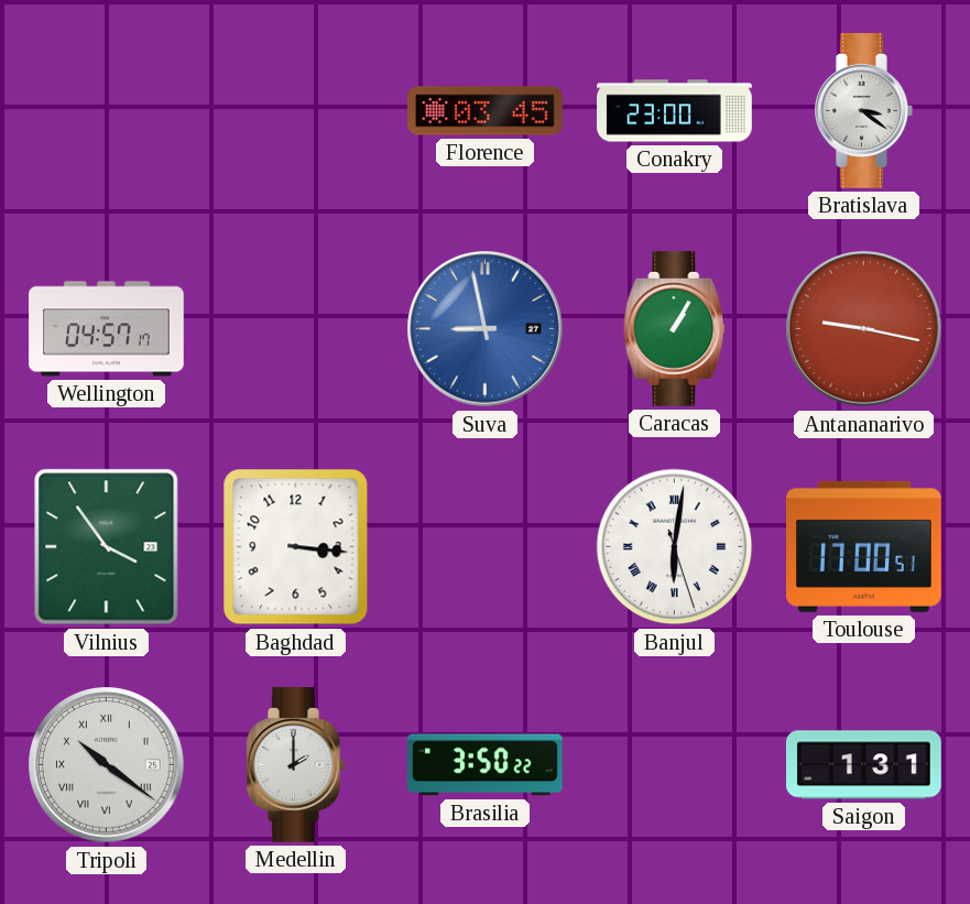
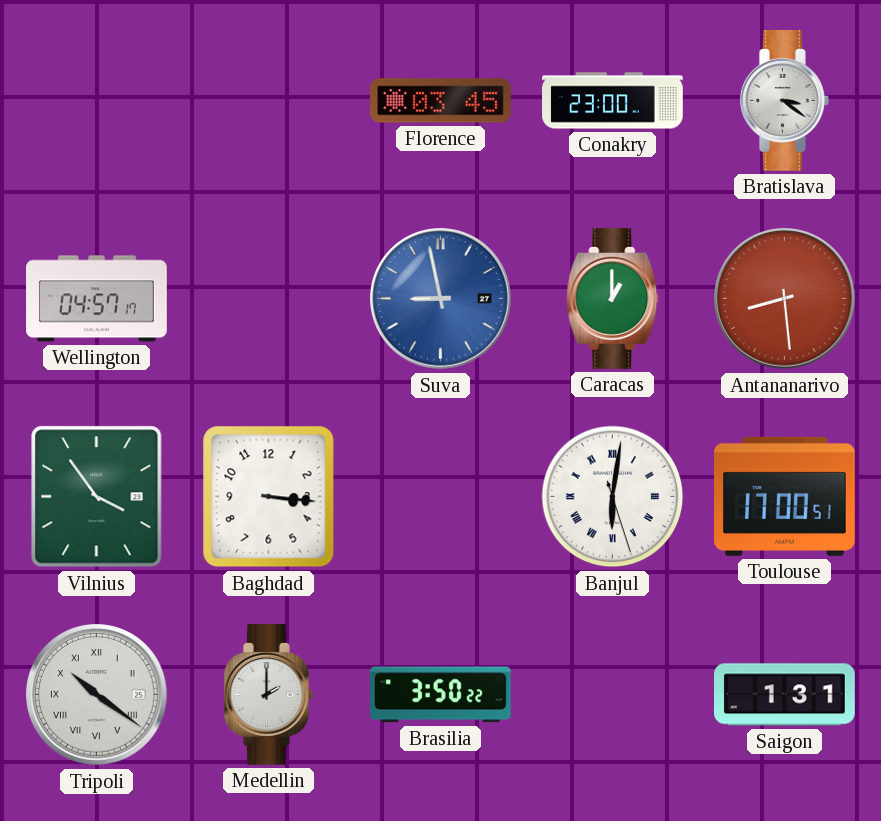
Caracas: 1:05 -> 1:00 (613, 299)
Antananarivo: 9:17 -> 8:29 (785, 299)
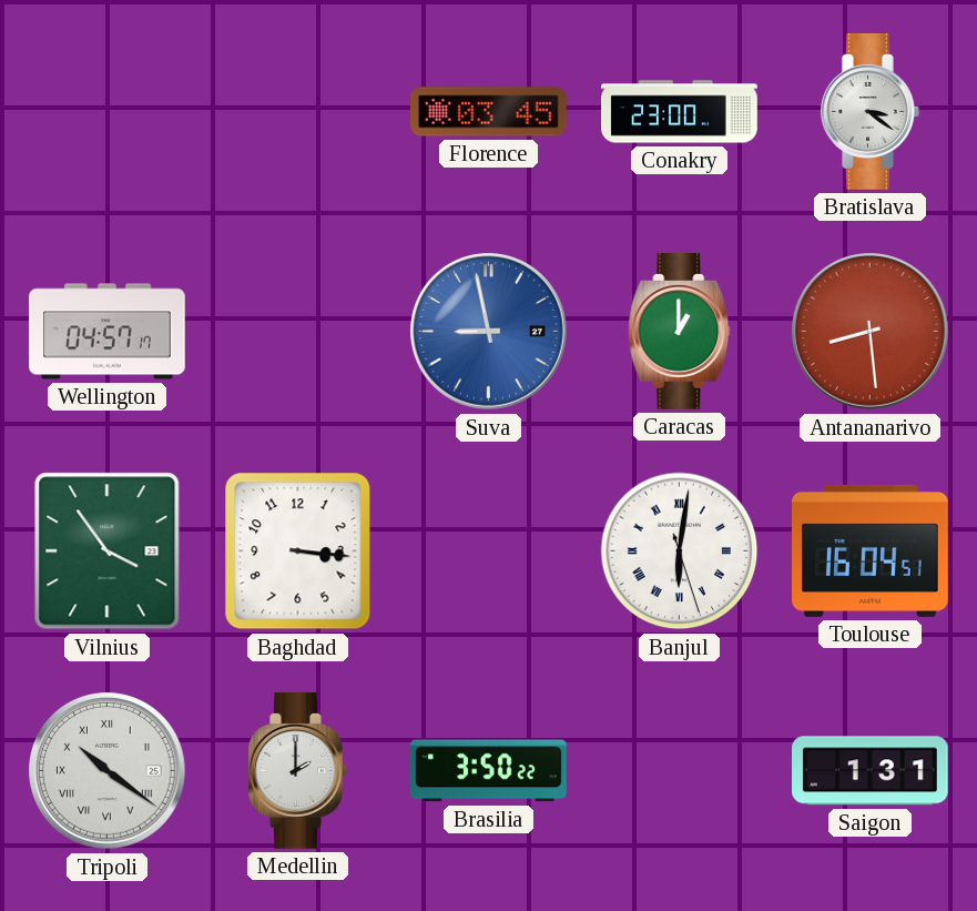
Toulouse: 17:00 -> 16:04 (871, 550)
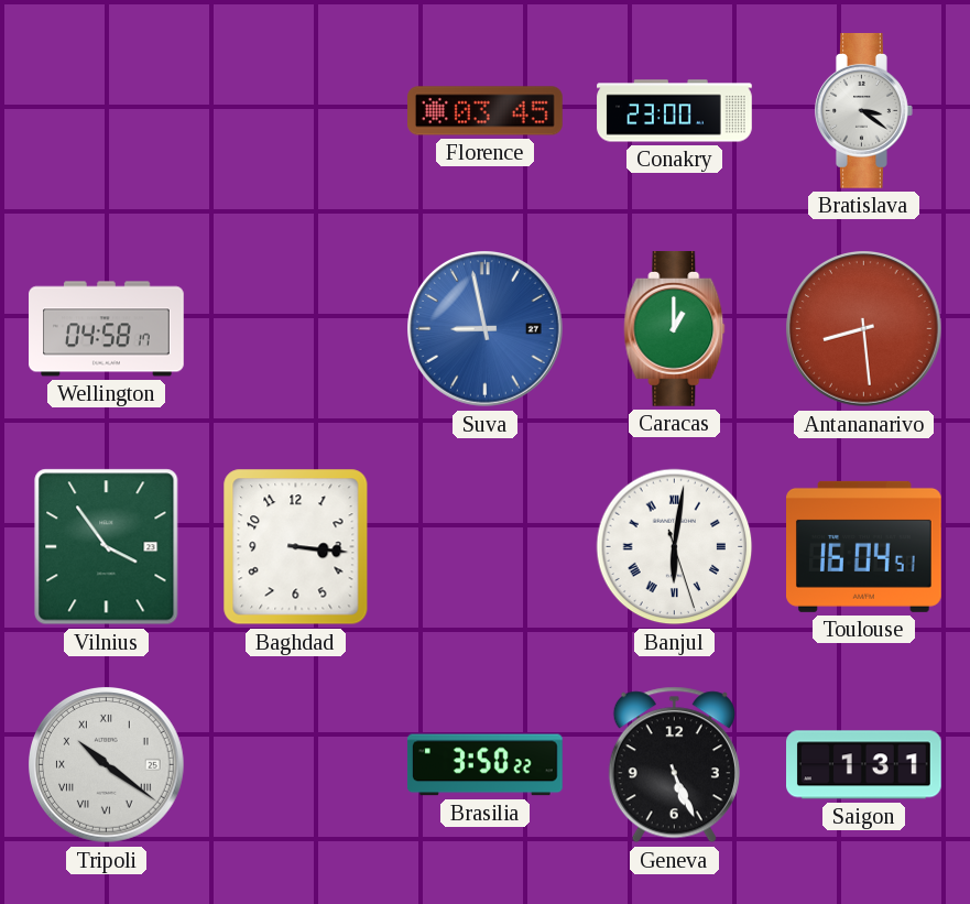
Wellington: 04:57 -> 04:58 (107, 329)
Medellin: 2:00 -> none (298, 771)
Geneva: none -> 5:26 (674, 765)
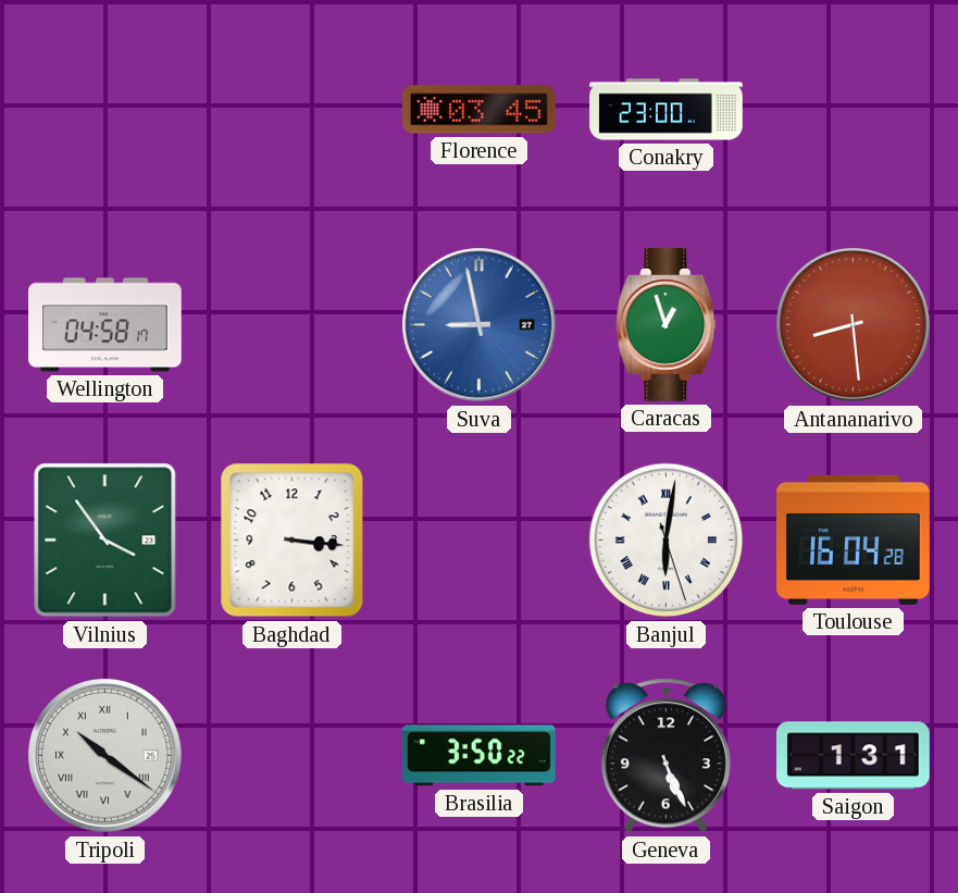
Bratislava: 3:21 -> none (864, 111)
Caracas: 1:00 -> 12:57 (667, 325)
Toulouse: 16:04:51 -> 16:04:28 (854, 539)
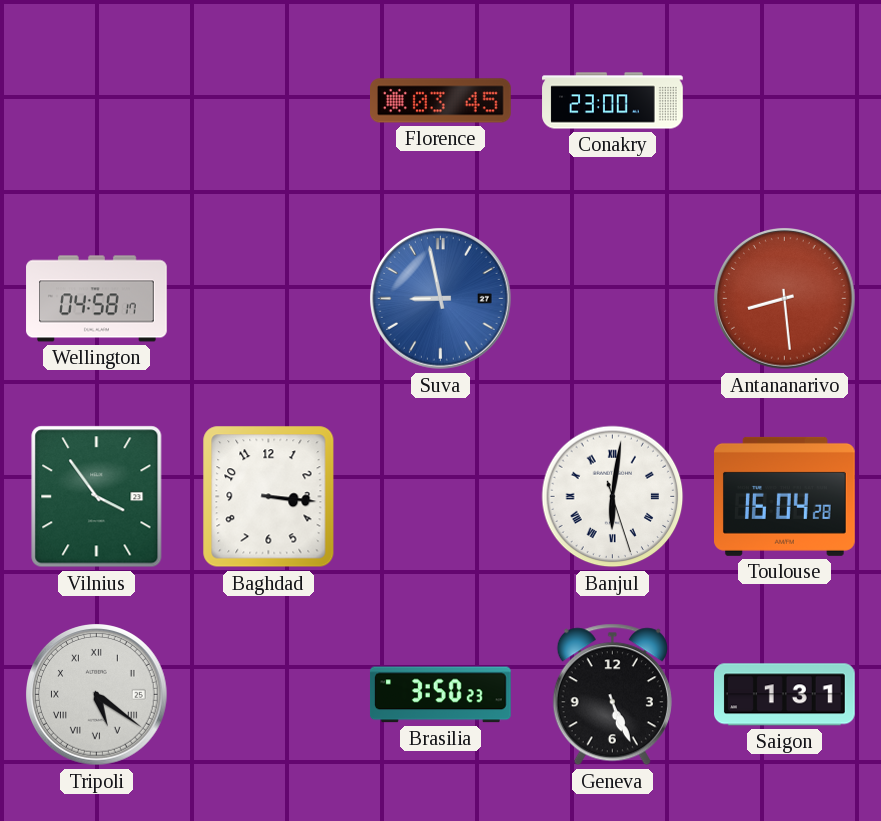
Caracas: 12:57 -> none (667, 325)
Tripoli: 10:21 -> 5:21 (97, 695)
Brasilia: 3:50:22 -> 3:50:23 (440, 695)
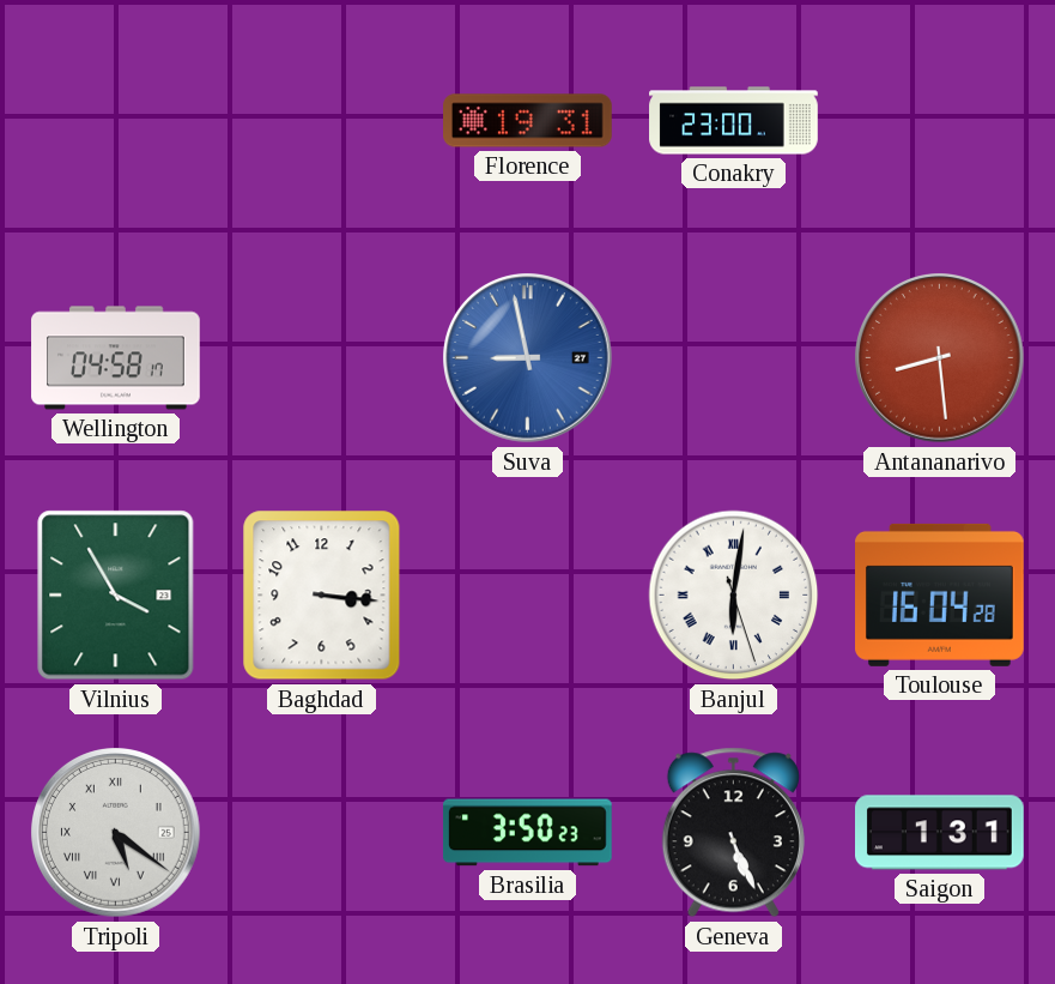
Florence: 03:45 -> 19:31 (528, 121)
Vilnius: 3:54 -> 3:55 (116, 596)
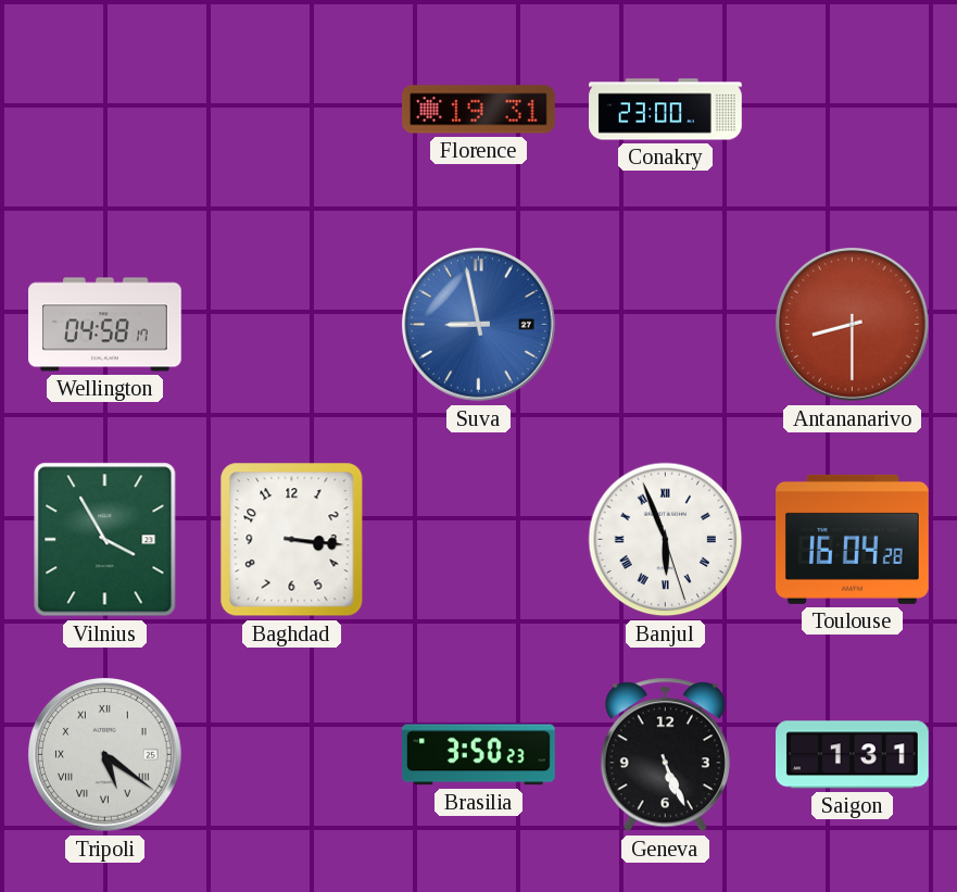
Antananarivo: 8:29 -> 8:30 (853, 325)
Banjul: 6:01 -> 5:56 (666, 540)
